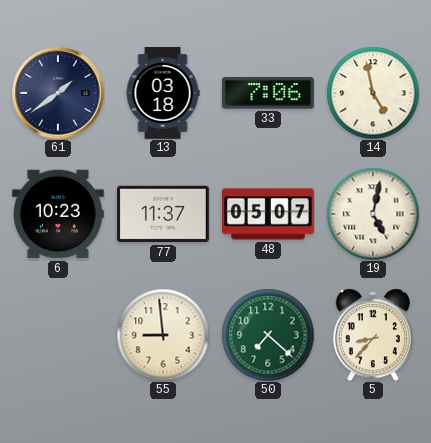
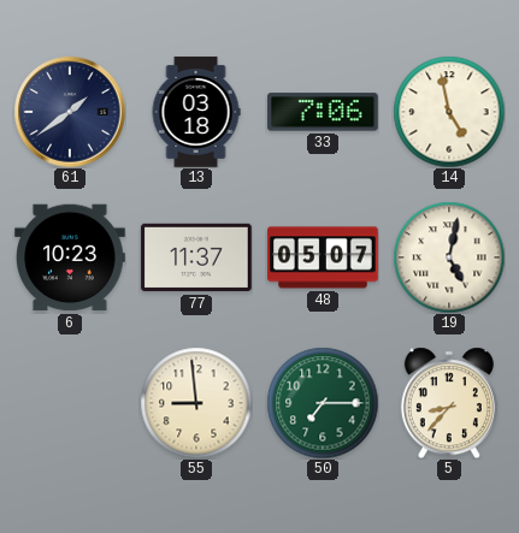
50: 7:22 -> 7:15 (323, 403)
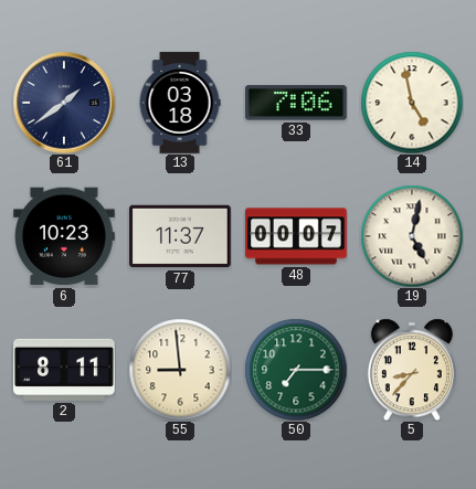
48: 05:07 -> 00:07 (296, 236)
2: none -> 8:11 (64, 370)
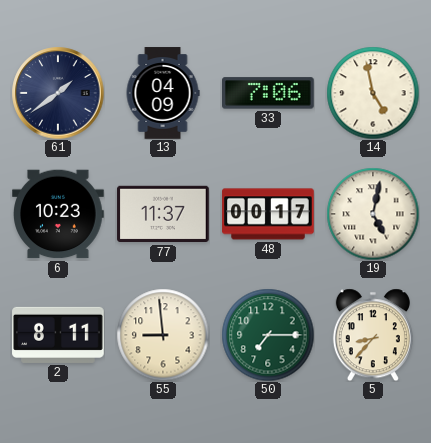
13: 03:18 -> 04:09 (163, 93)
48: 00:07 -> 00:17 (268, 214)
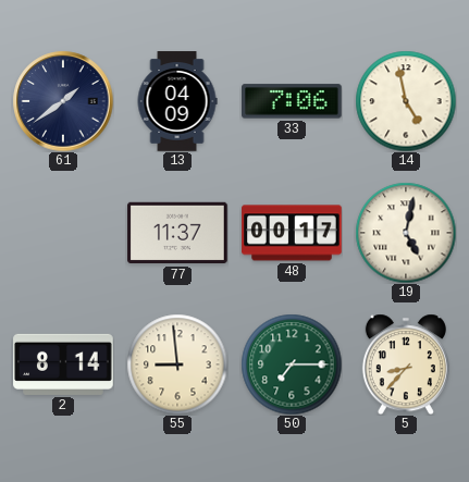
6: 10:23 -> none (58, 214)
2: 8:11 -> 8:14 (63, 364)
